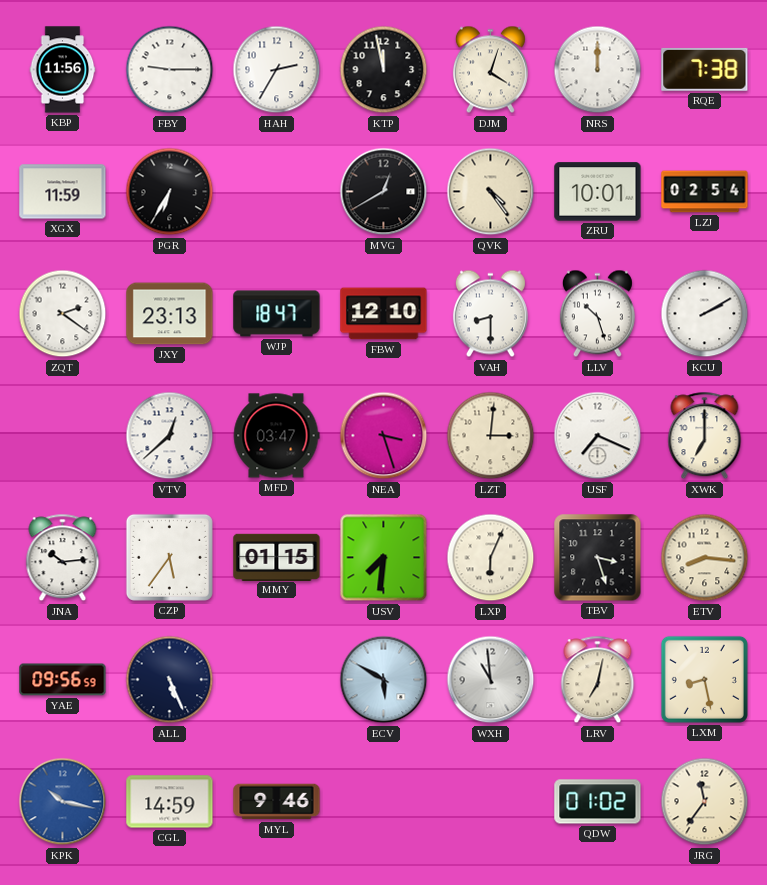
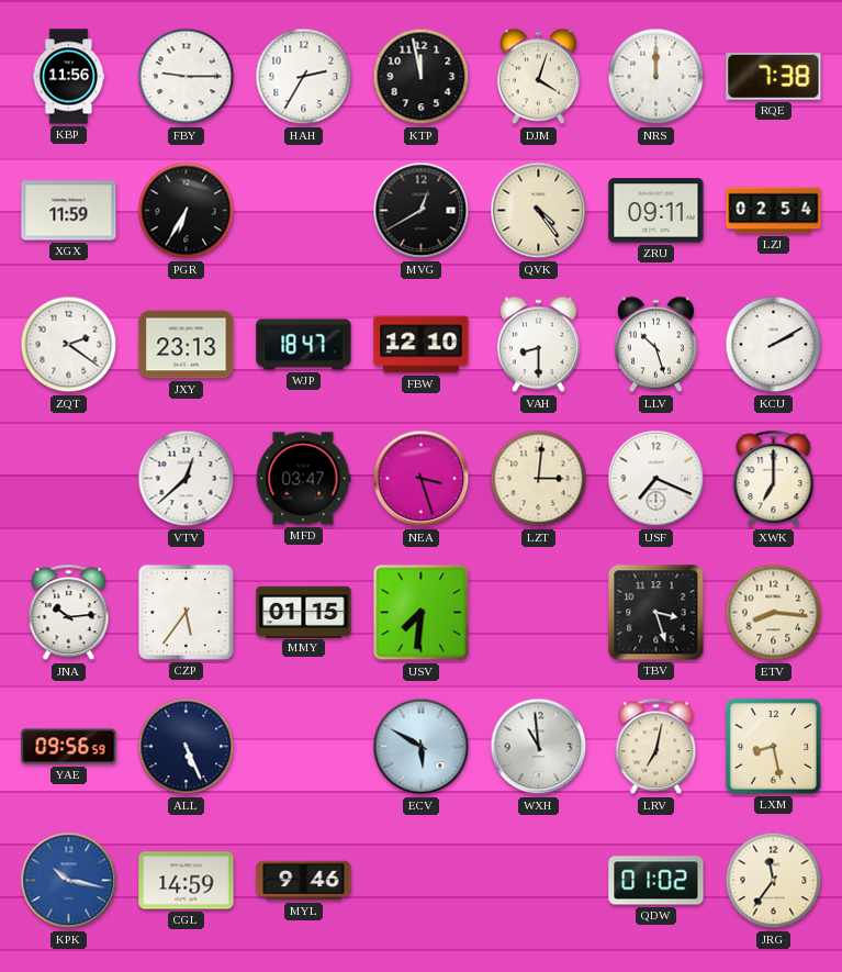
ZRU: 10:01 -> 09:11 (656, 211)
LXP: 6:04 -> none (491, 558)
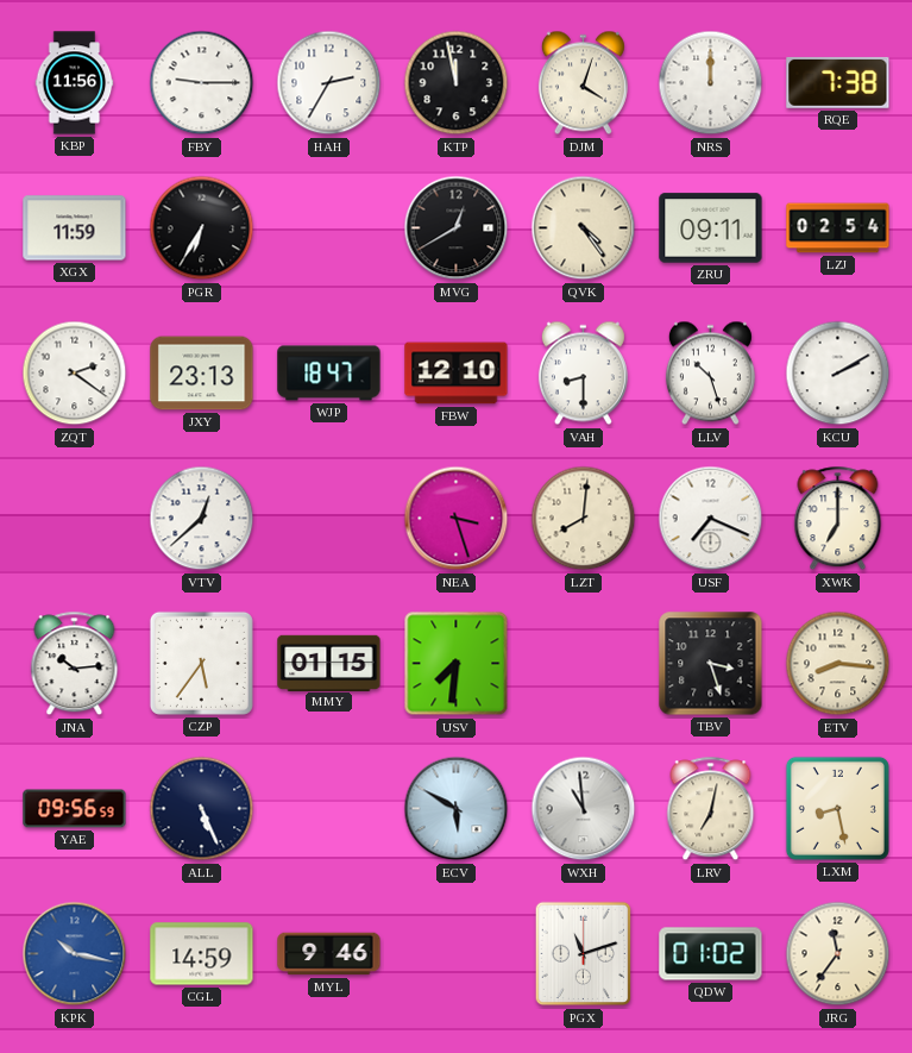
MFD: 03:47 -> none (303, 479)
LZT: 3:01 -> 8:01 (584, 519)
PGX: none -> 11:12 (584, 954)
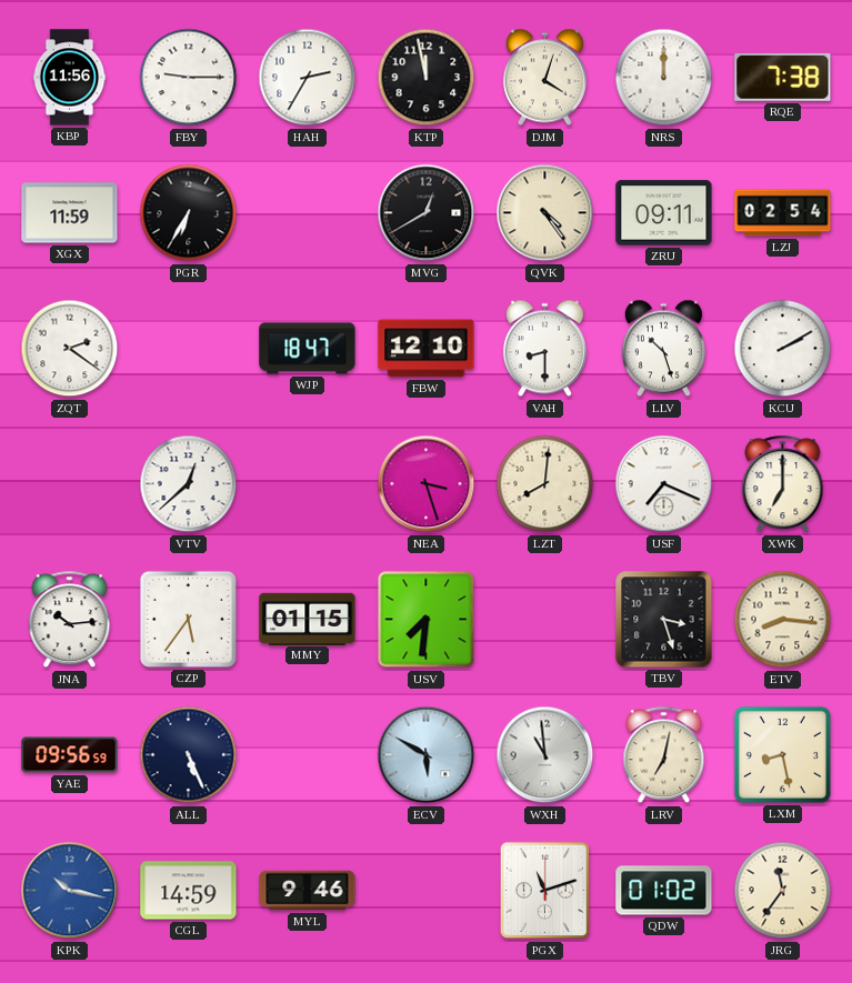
JXY: 23:13 -> none (202, 374)
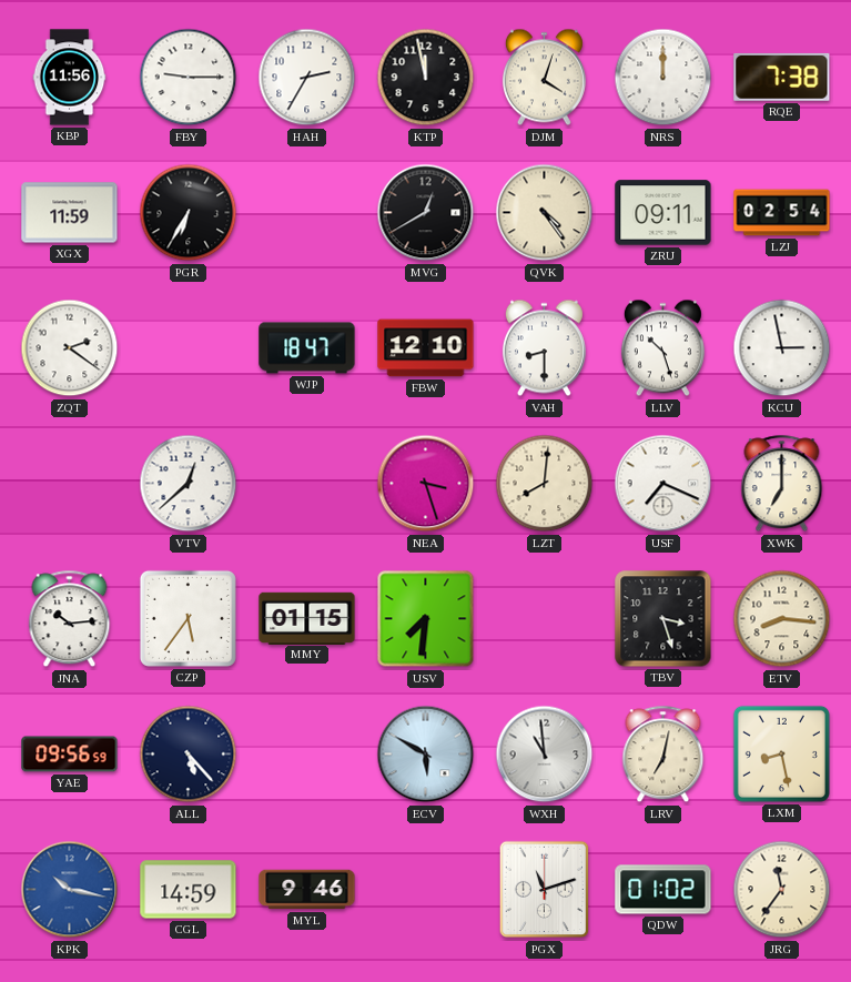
KCU: 2:10 -> 2:58 (782, 348)
ALL: 5:26 -> 5:23 (189, 755)
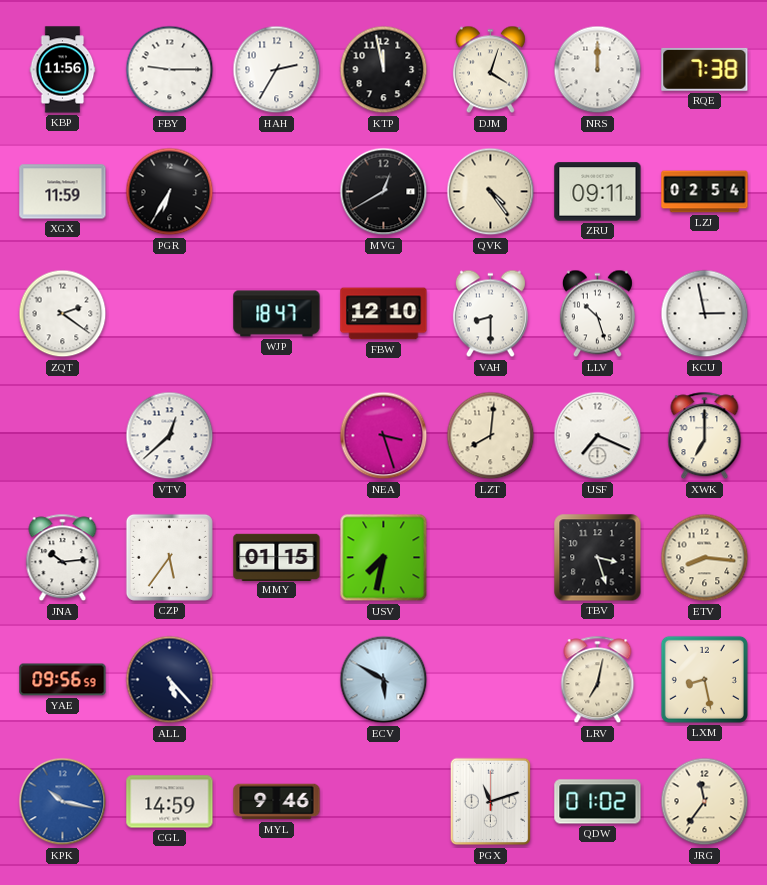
USV: 7:31 -> 7:32 (384, 558)
WXH: 10:59 -> none (545, 755)
